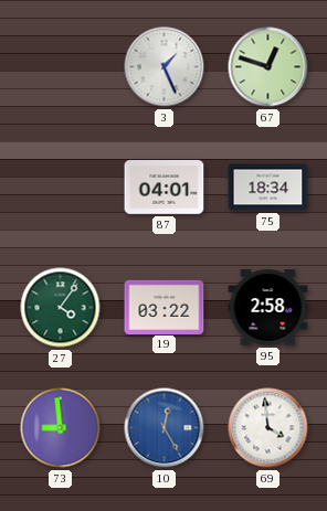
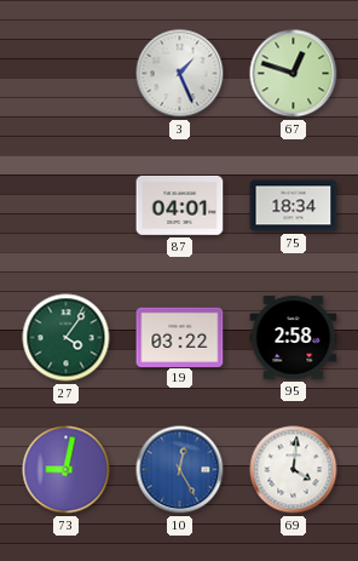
73: 8:59 -> 9:02 (67, 470)
69: 3:59 -> 4:01 (294, 470)
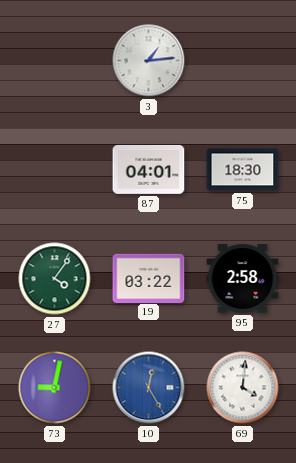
3: 1:26 -> 1:14 (149, 61)
67: 12:48 -> none (294, 74)
75: 18:34 -> 18:30 (243, 170)
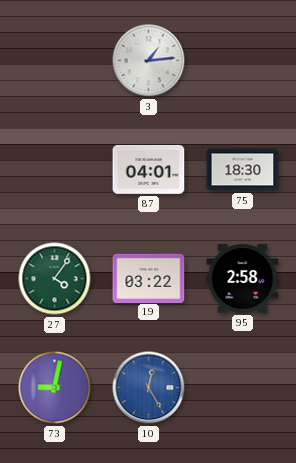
69: 4:01 -> none (243, 388)
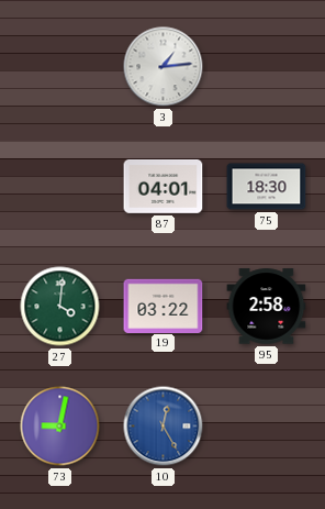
27: 4:06 -> 4:01 (60, 307)
